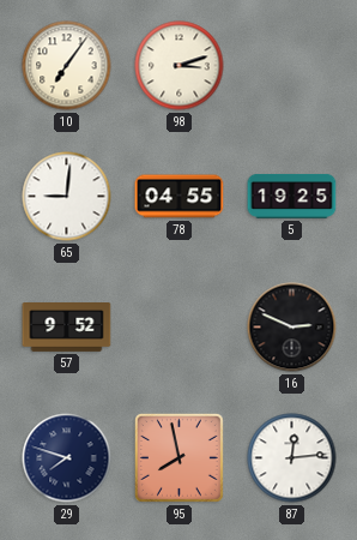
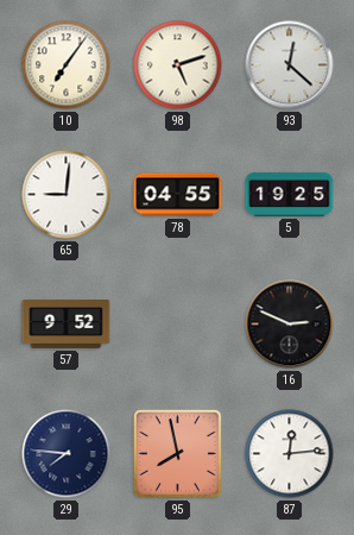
98: 3:12 -> 5:12 (178, 65)
93: none -> 12:22 (290, 65)
29: 7:48 -> 7:46 (67, 454)
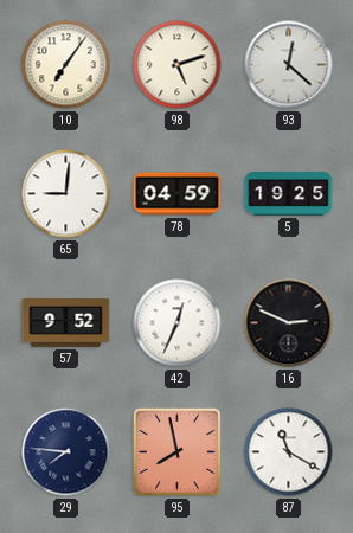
78: 04:55 -> 04:59 (178, 194)
42: none -> 12:34 (178, 323)
87: 12:14 -> 11:20 (289, 452)
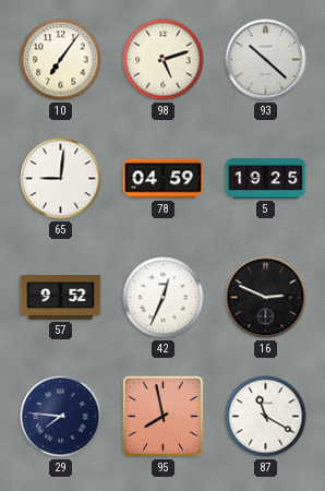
93: 12:22 -> 10:22 (266, 60)
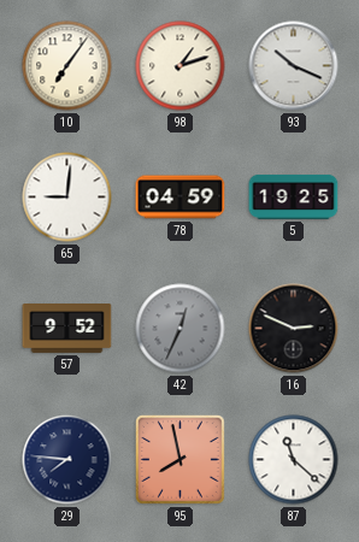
98: 5:12 -> 1:12 (181, 66)
93: 10:22 -> 10:19 (294, 66)
42 dial: white -> grey (181, 329)
87: 11:20 -> 11:22 (294, 460)
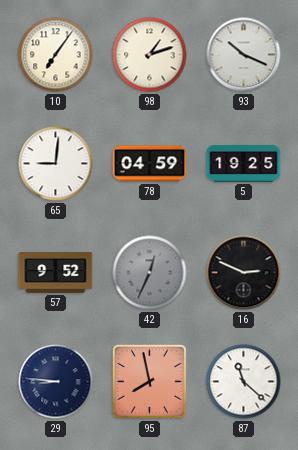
29: 7:46 -> 8:46 (56, 382)
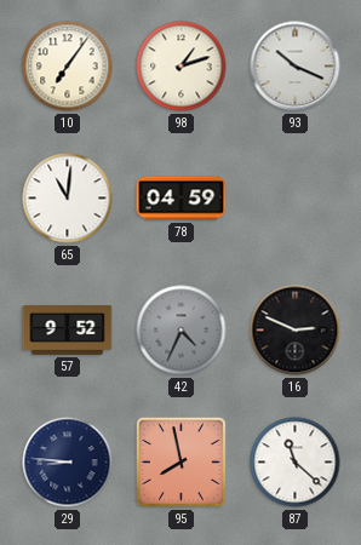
65: 9:01 -> 11:01 (68, 199)
5: 19:25 -> none (244, 163)
42: 12:34 -> 4:34 (182, 331)
